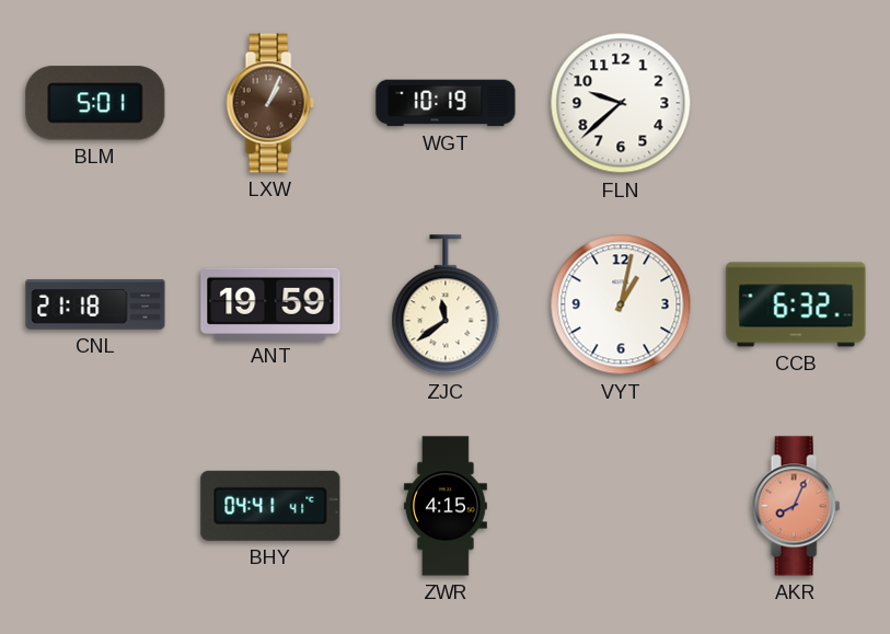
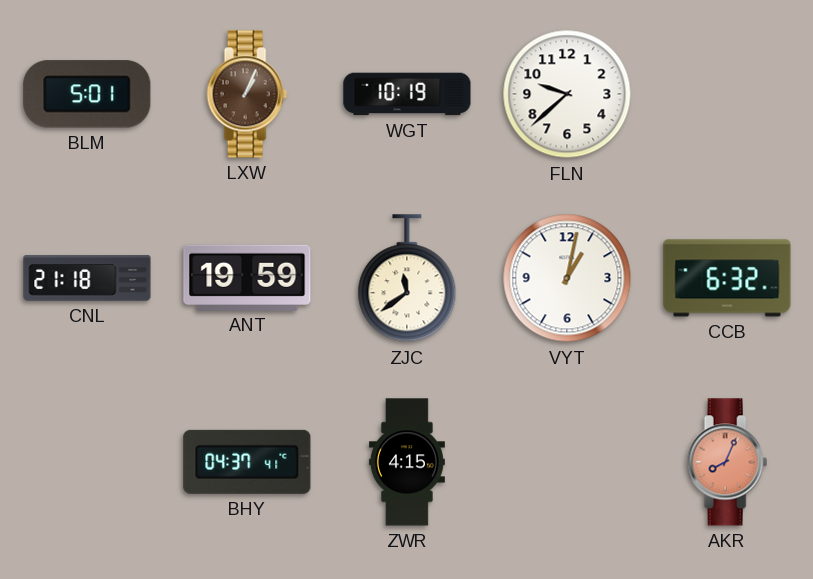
BHY: 04:41 -> 04:37 (247, 462)
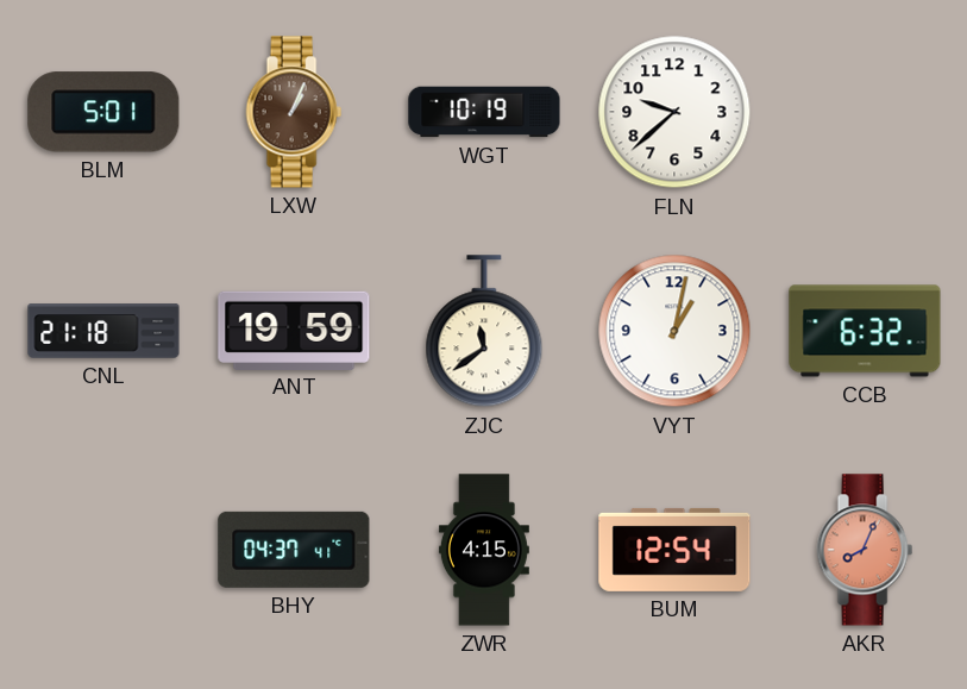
BUM: none -> 12:54 (674, 550)
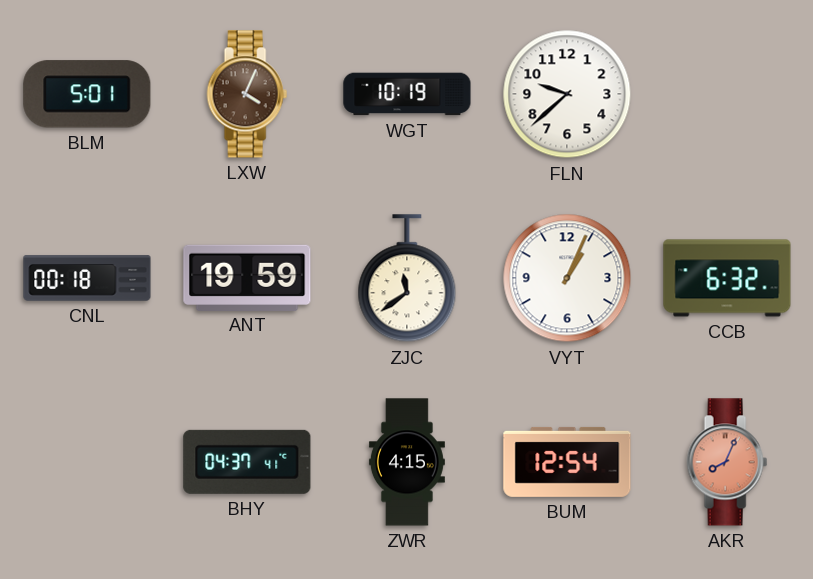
LXW: 1:04 -> 4:04 (247, 94)
CNL: 21:18 -> 00:18 (87, 278)
VYT: 1:02 -> 1:04 (567, 278)
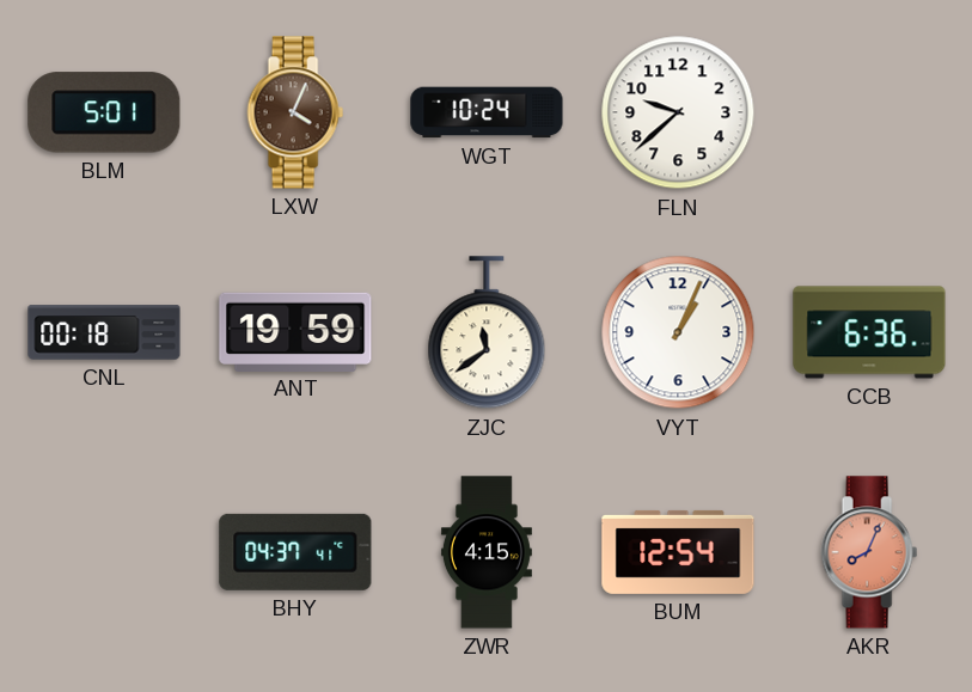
WGT: 10:19 -> 10:24 (487, 112)
CCB: 6:32 -> 6:36 (869, 332)
